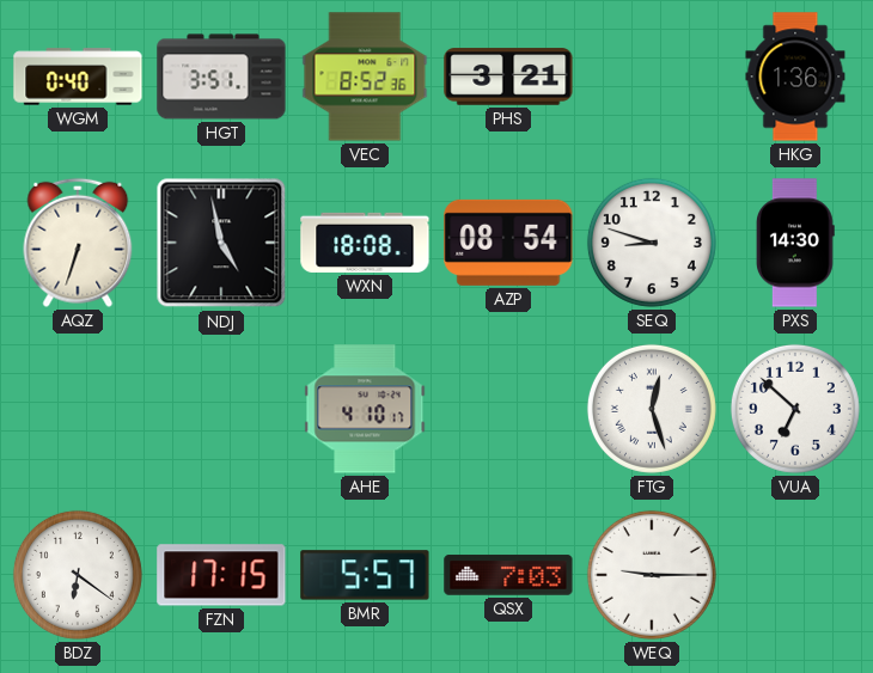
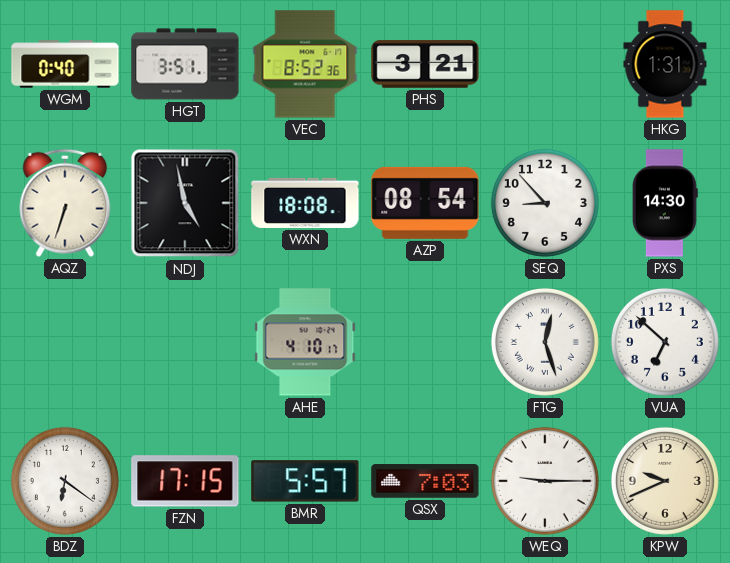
HKG: 1:36 -> 1:31 (665, 64)
SEQ: 8:48 -> 8:53 (545, 203)
KPW: none -> 9:41 (665, 481)
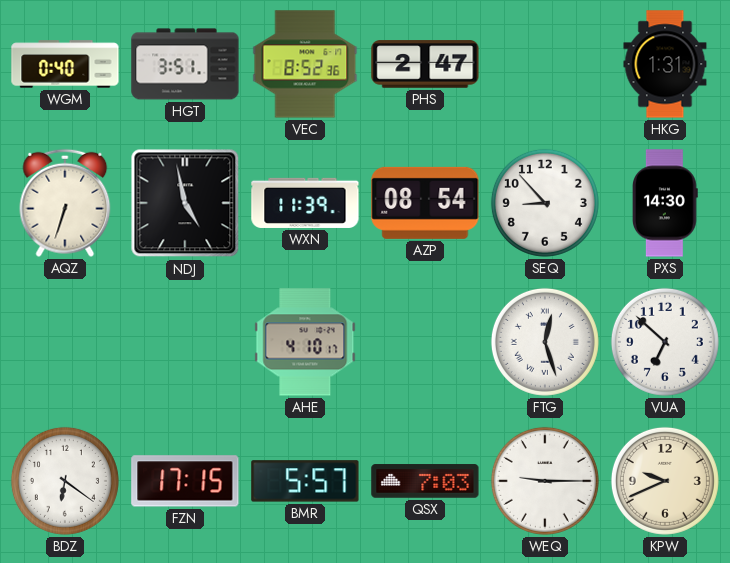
PHS: 3:21 -> 2:47 (425, 64)
WXN: 18:08 -> 11:39 (305, 203)
